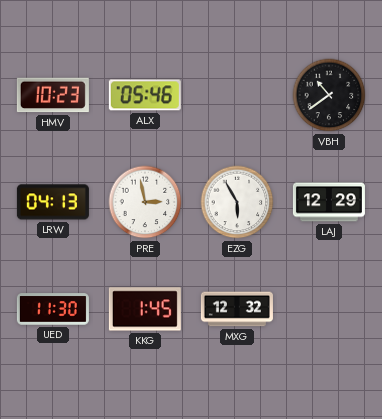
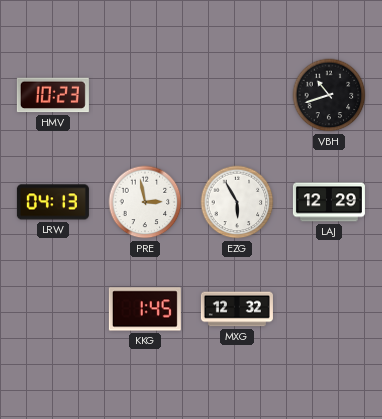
ALX: 05:46 -> none (145, 95)
VBH: 10:39 -> 10:42 (329, 95)
UED: 11:30 -> none (53, 309)
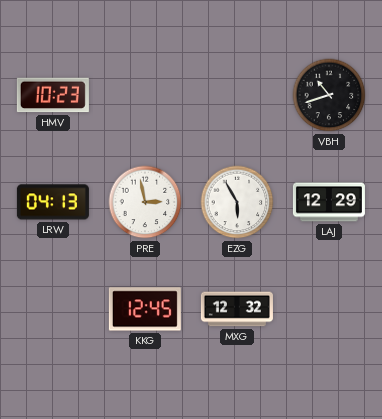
KKG: 1:45 -> 12:45 (145, 309)
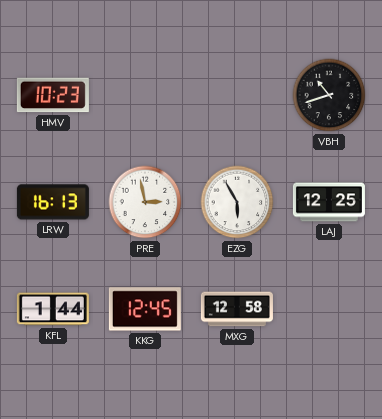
LRW: 04:13 -> 16:13 (53, 202)
LAJ: 12:29 -> 12:25 (329, 202)
KFL: none -> 1:44 (53, 309)
MXG: 12:32 -> 12:58 (237, 309)
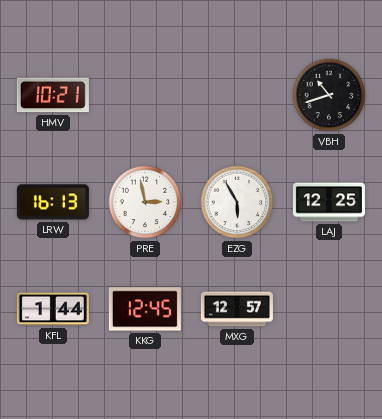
HMV: 10:23 -> 10:21 (53, 95)
MXG: 12:58 -> 12:57 (237, 309)
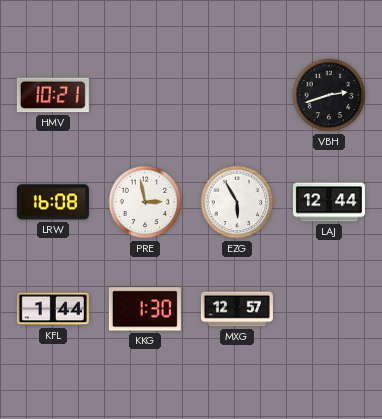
VBH: 10:42 -> 2:42 (329, 95)
LRW: 16:13 -> 16:08 (53, 202)
LAJ: 12:25 -> 12:44 (329, 202)
KKG: 12:45 -> 1:30 (145, 309)
